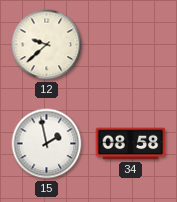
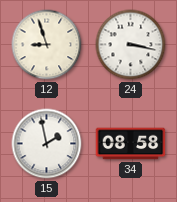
12: 9:38 -> 8:57 (47, 45)
24: none -> 3:17 (131, 45)
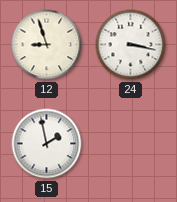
34: 08:58 -> none (131, 144)
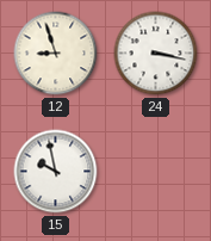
15: 1:58 -> 9:58 (56, 172)
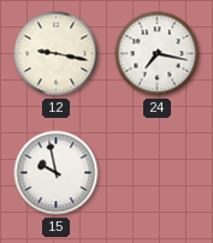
12: 8:57 -> 9:17 (57, 54)
24: 3:17 -> 7:17 (158, 54)
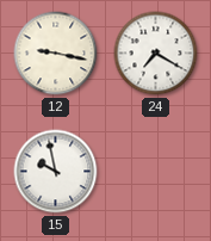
24: 7:17 -> 7:20 (156, 54)
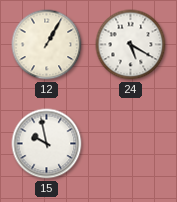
12: 9:17 -> 1:05 (47, 45)
24: 7:20 -> 5:20 (131, 45)
